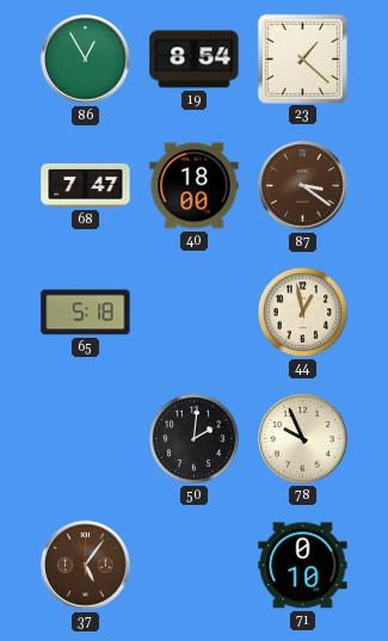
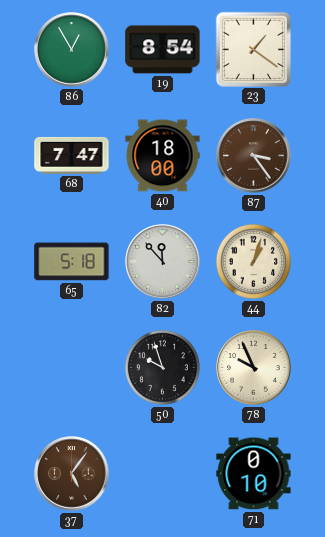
23: 1:22 -> 1:21 (253, 49)
87: 3:21 -> 3:24 (254, 156)
82: none -> 11:53 (163, 262)
44: 12:58 -> 1:03 (253, 261)
50: 2:01 -> 9:57 (162, 367)
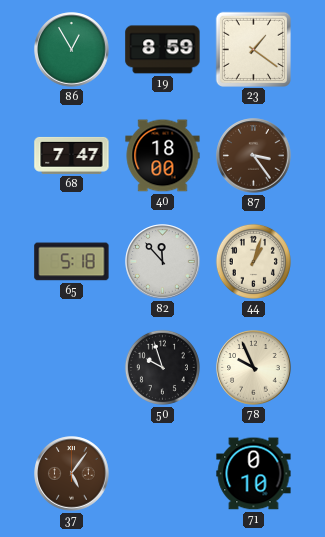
19: 8:54 -> 8:59 (163, 50)
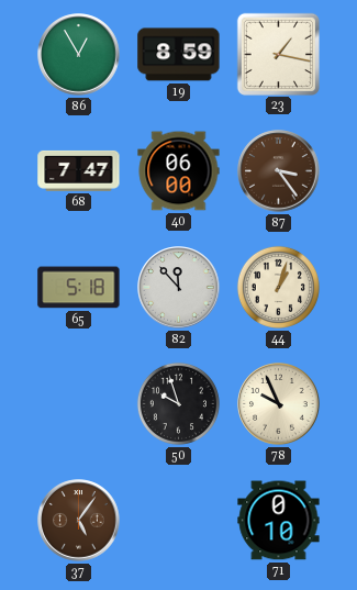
23: 1:21 -> 1:17 (278, 54)
40: 18:00 -> 06:00 (179, 171)
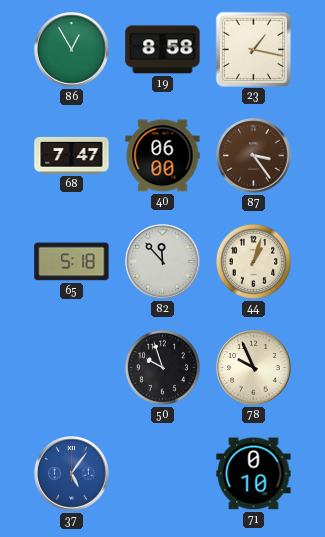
19: 8:59 -> 8:58 (163, 50)
37 dial: brown -> blue (72, 474)
